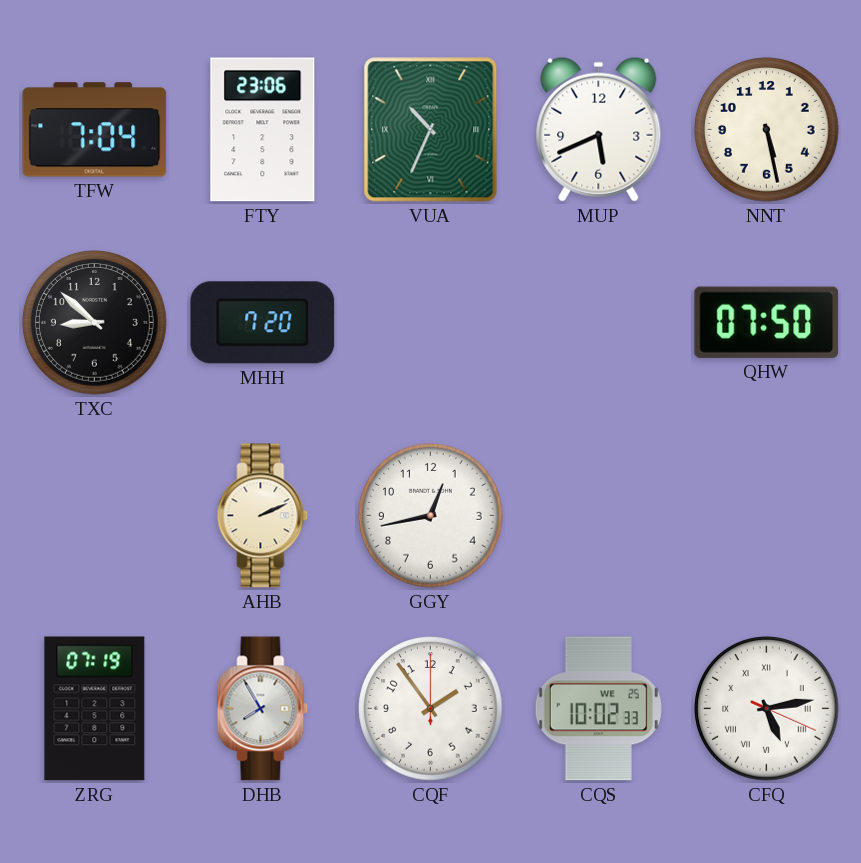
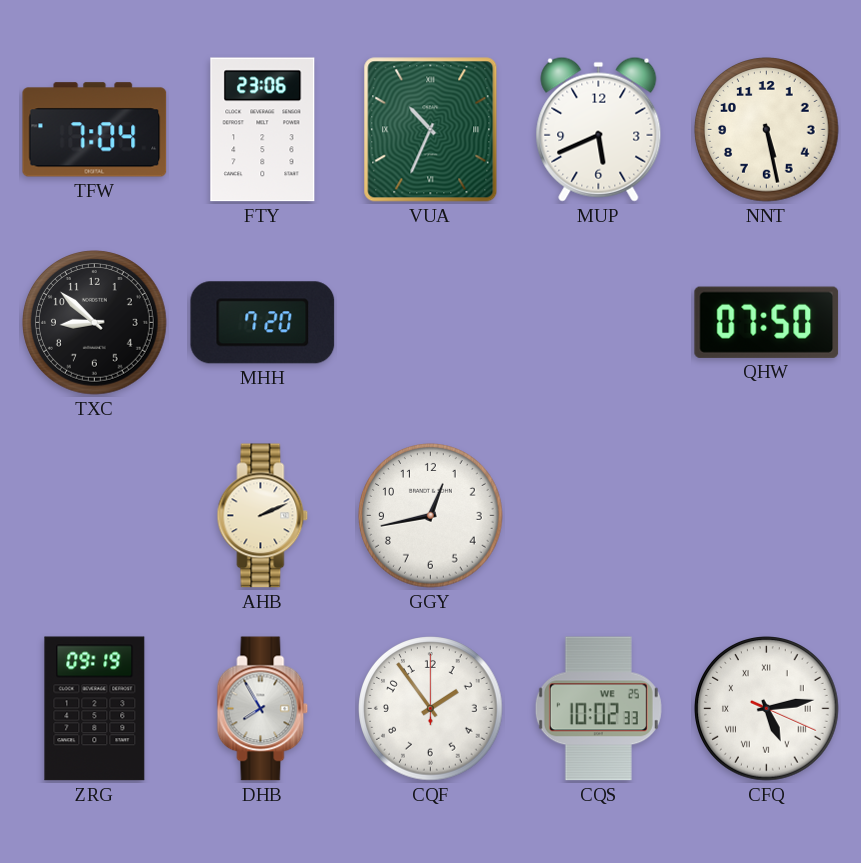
ZRG: 07:19 -> 09:19 (95, 709)
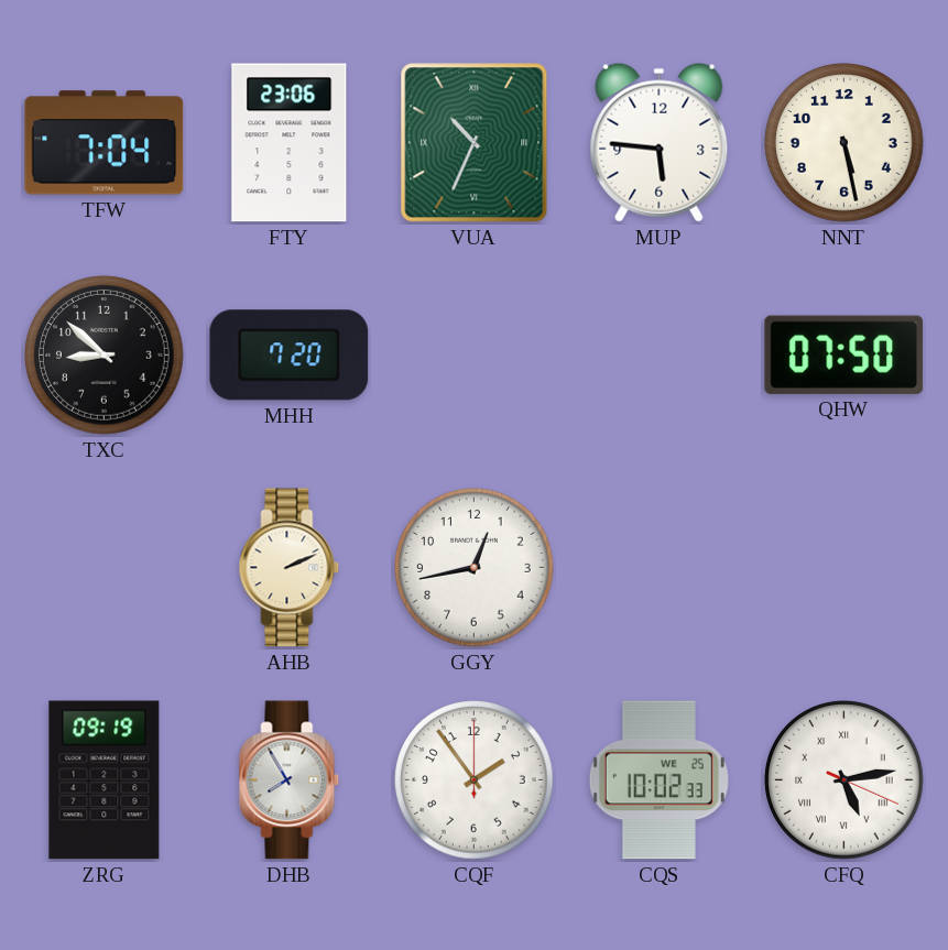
MUP: 5:41 -> 5:46 (660, 142)
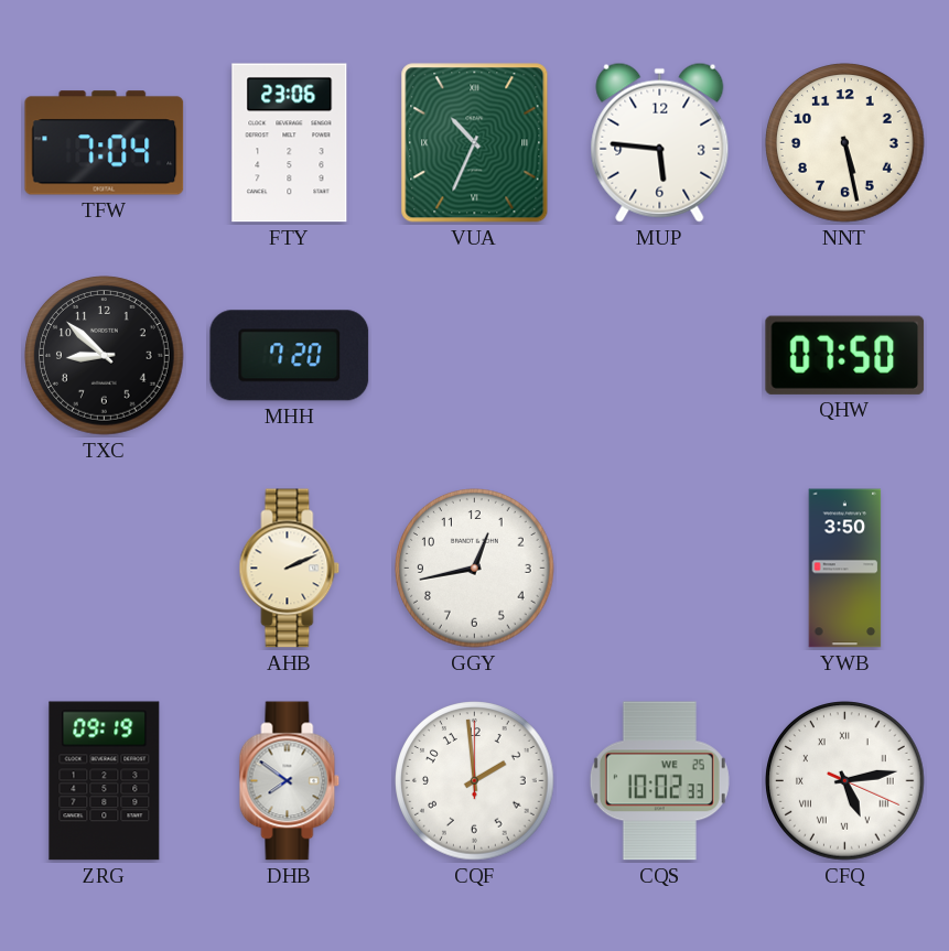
YWB: none -> 3:50 (845, 569)
DHB: 7:55 -> 7:51 (290, 781)
CQF: 1:54 -> 1:59 (475, 781)
